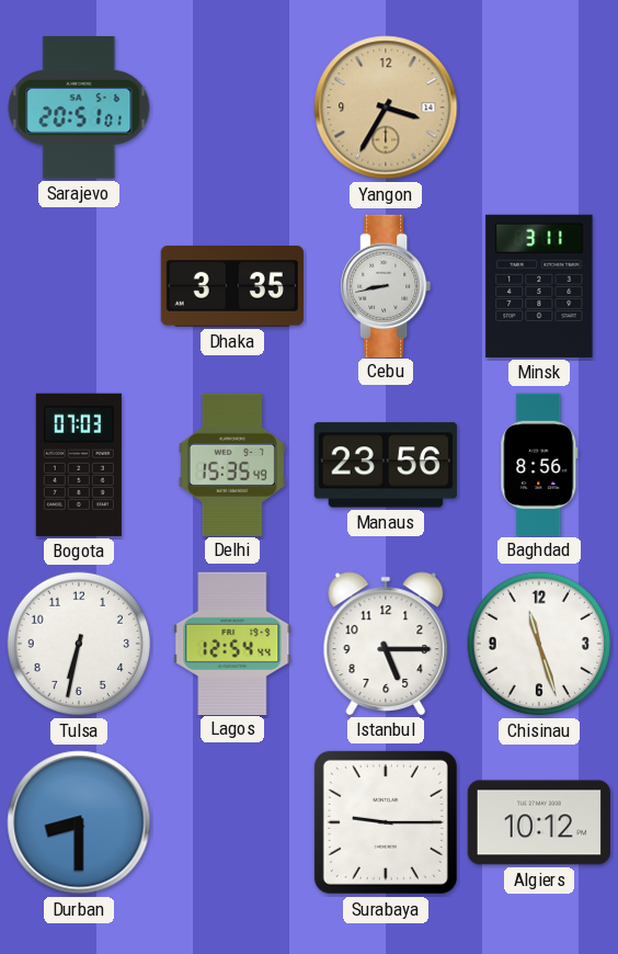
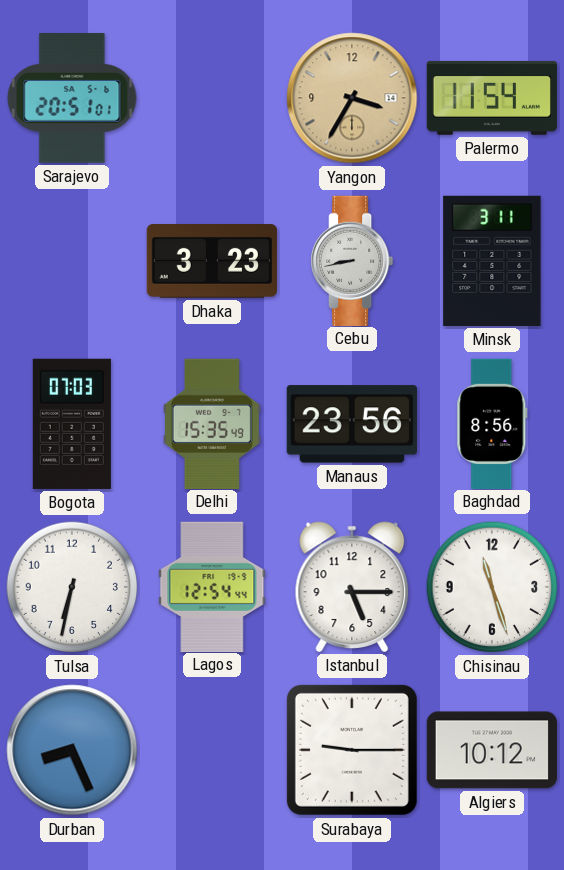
Palermo: none -> 11:54 (492, 98)
Dhaka: 3:35 -> 3:23 (212, 261)
Durban: 8:30 -> 8:26 (72, 750)
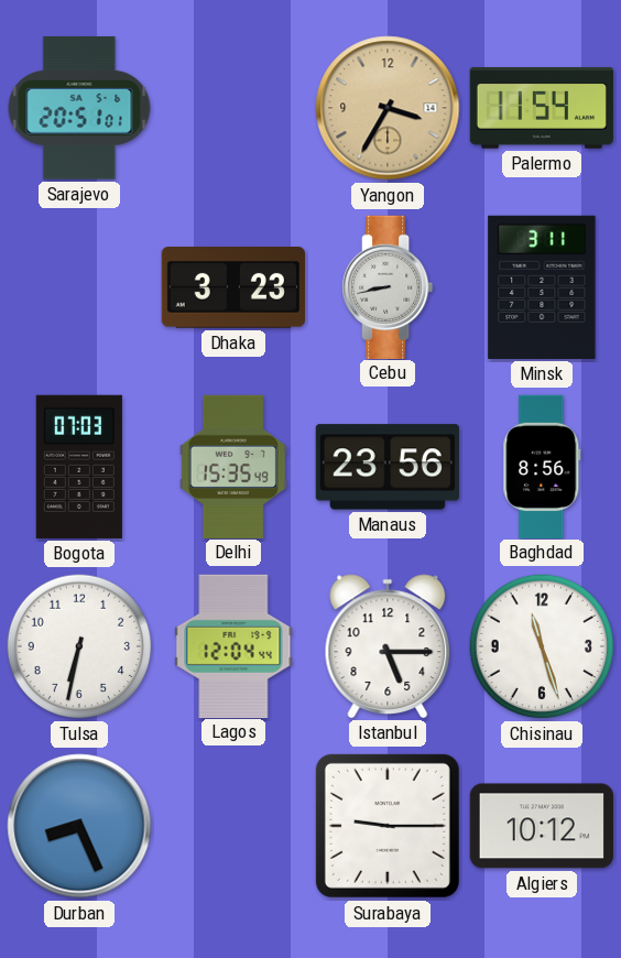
Lagos: 12:54 -> 12:04 (233, 645)
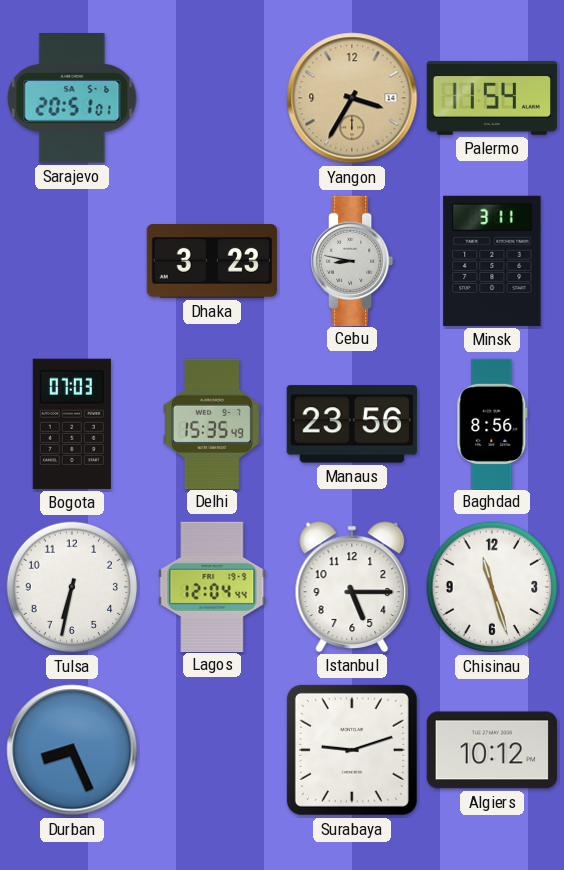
Cebu: 8:43 -> 8:47 (352, 260)
Surabaya: 9:15 -> 9:12 (352, 750)
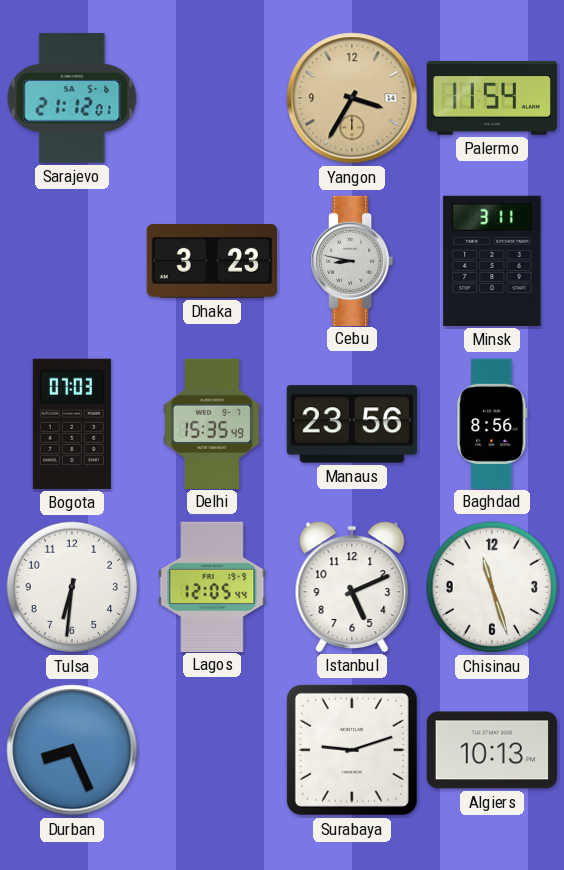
Sarajevo: 20:51 -> 21:12 (72, 98)
Tulsa: 6:32 -> 6:31 (72, 587)
Lagos: 12:04 -> 12:05 (212, 586)
Istanbul: 5:15 -> 5:11 (352, 587)
Algiers: 10:12 -> 10:13 (492, 750)
